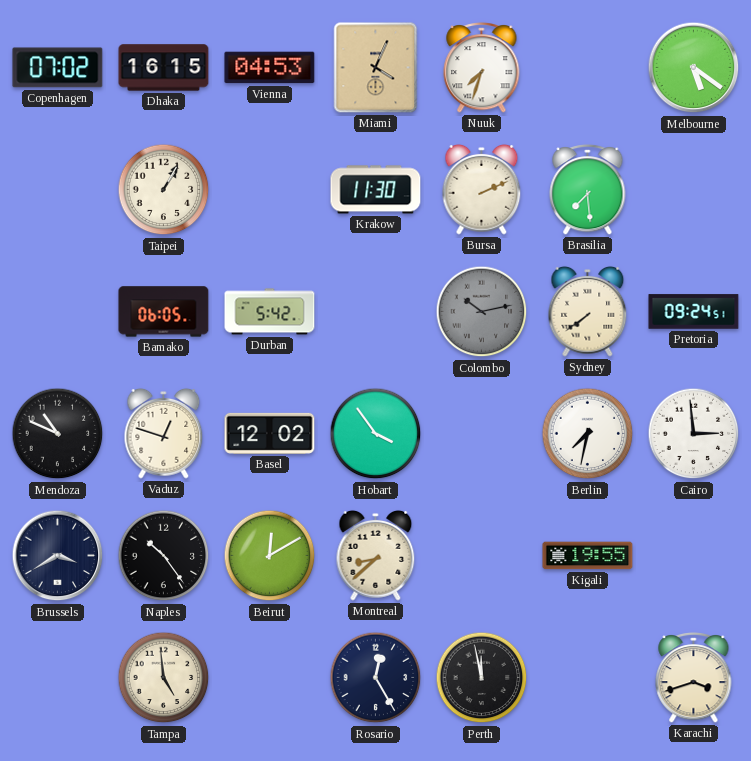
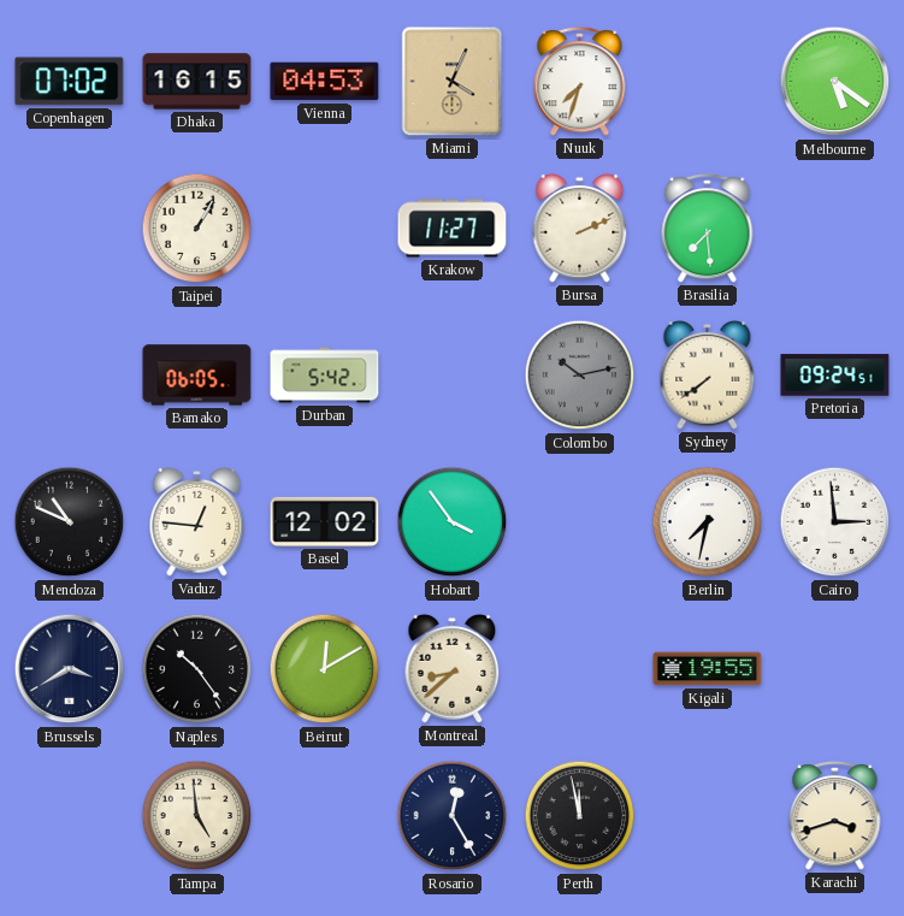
Krakow: 11:30 -> 11:27 (453, 229)
Vaduz: 12:48 -> 12:46 (197, 521)
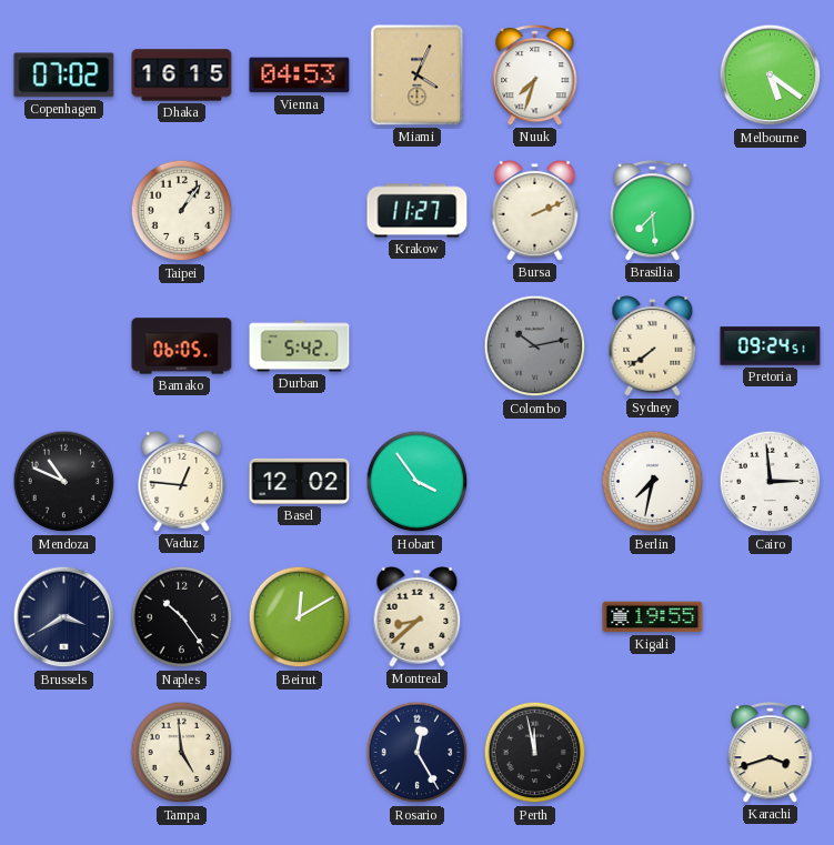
Taipei: 1:05 -> 1:06 (182, 211)
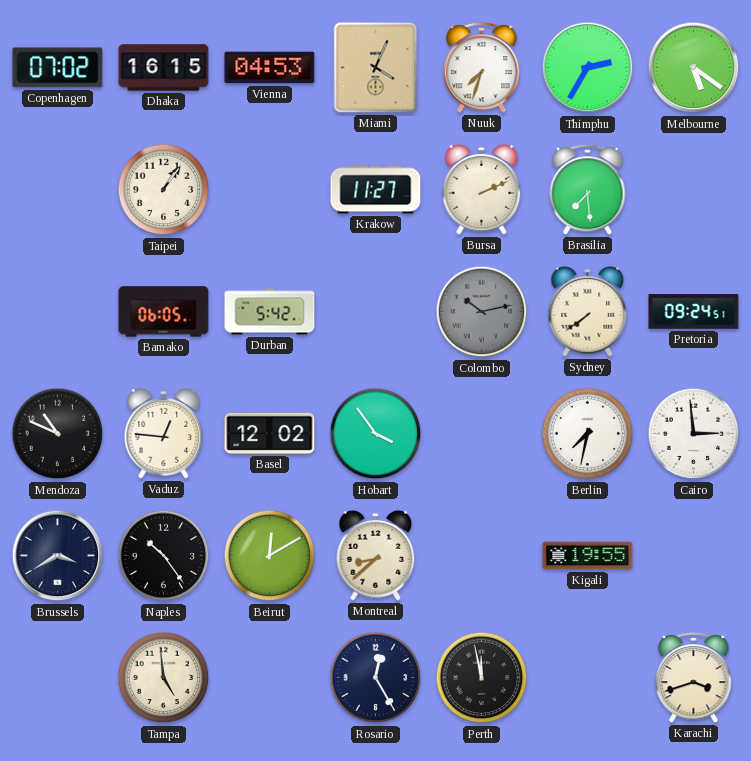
Thimphu: none -> 2:35 (588, 68)
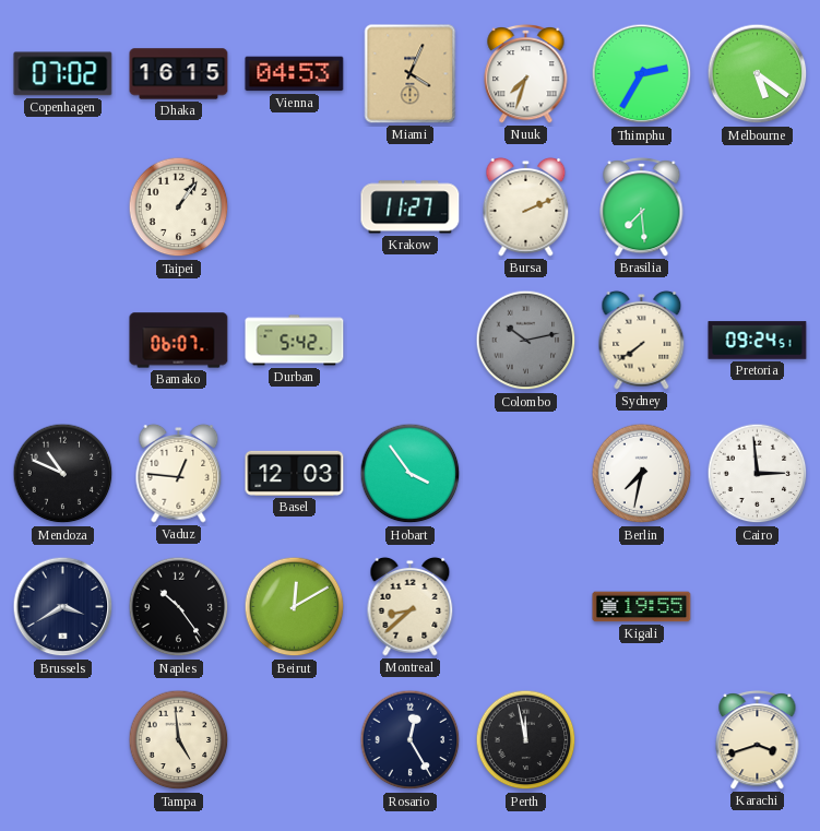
Bamako: 06:05 -> 06:07 (179, 341)
Basel: 12:02 -> 12:03 (295, 473)
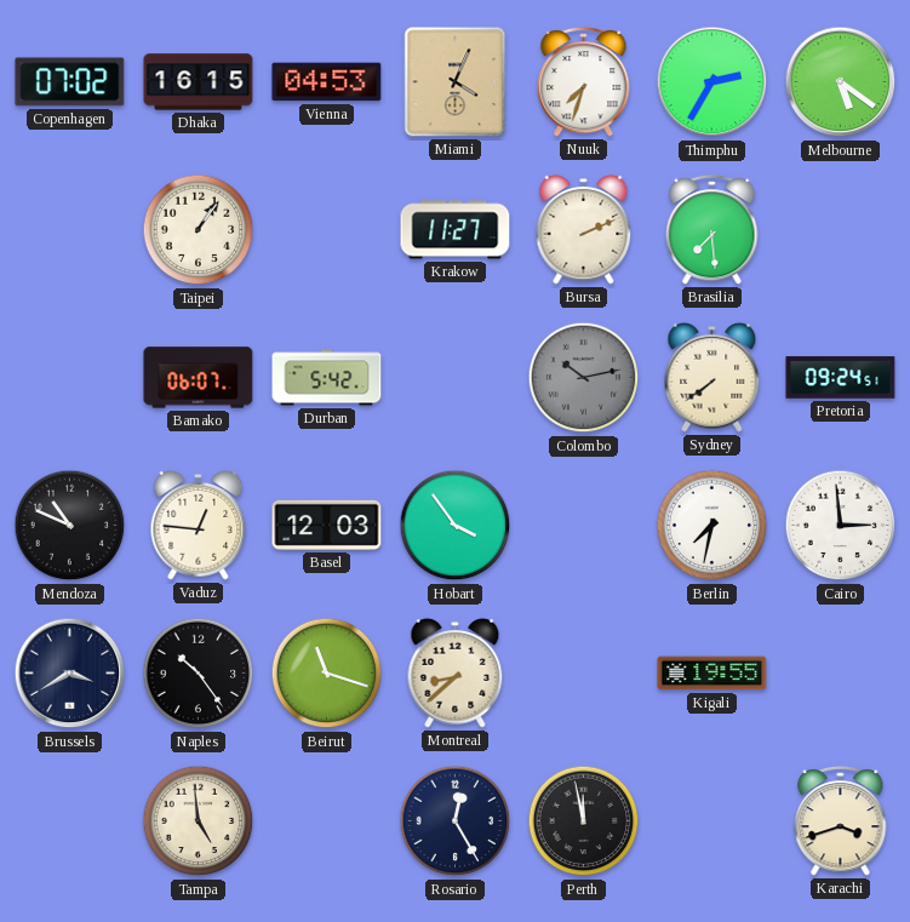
Beirut: 12:10 -> 11:18 (327, 674)
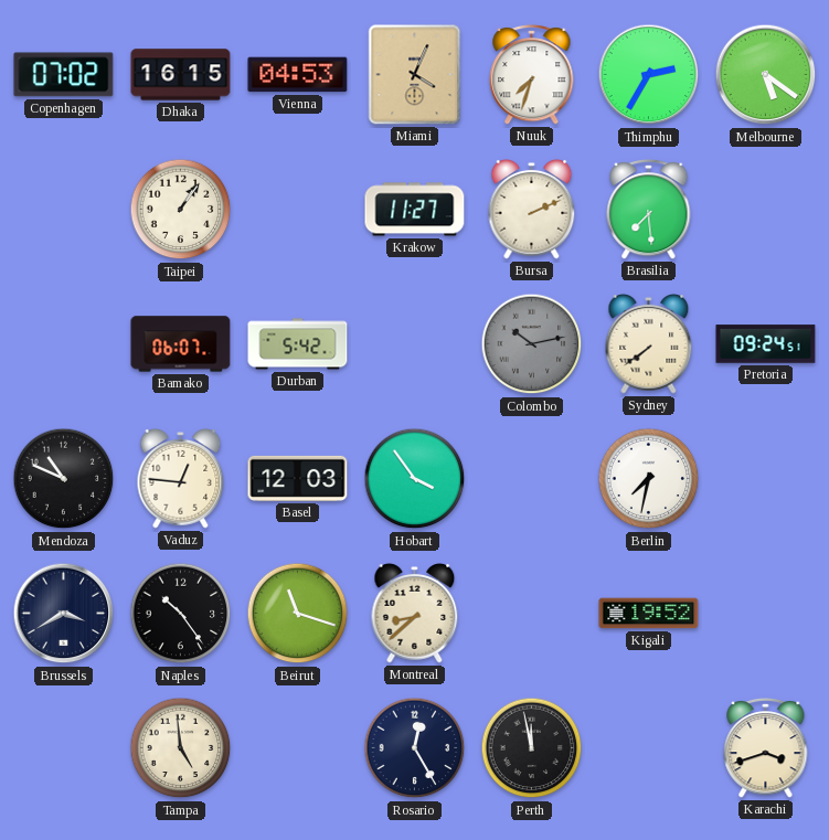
Cairo: 2:59 -> none (841, 526)
Kigali: 19:55 -> 19:52 (649, 614)
